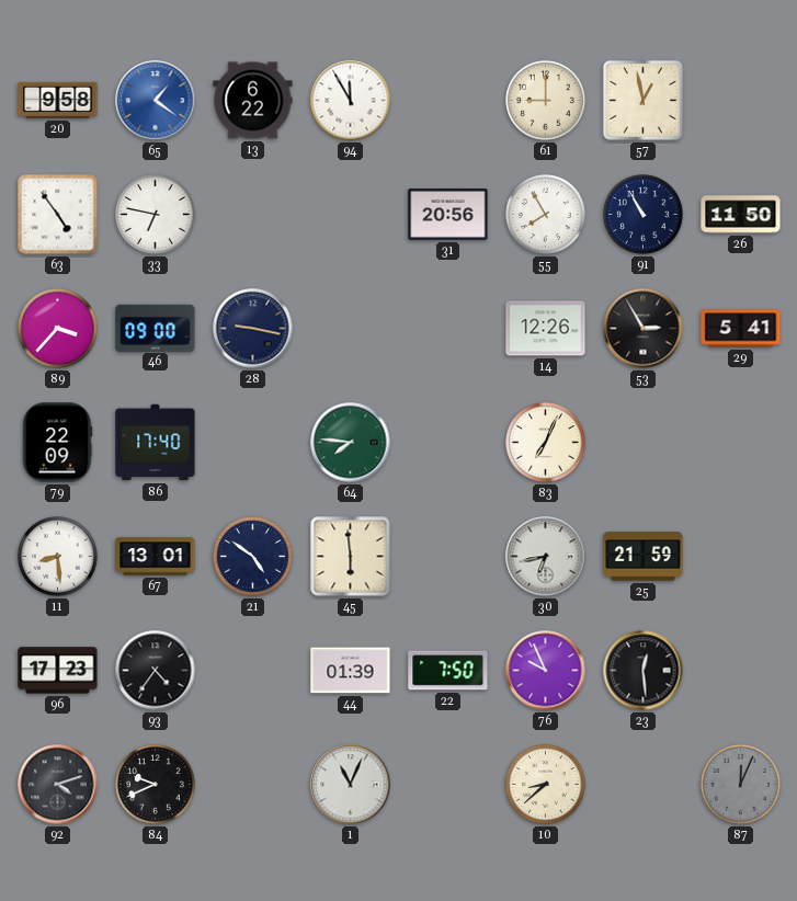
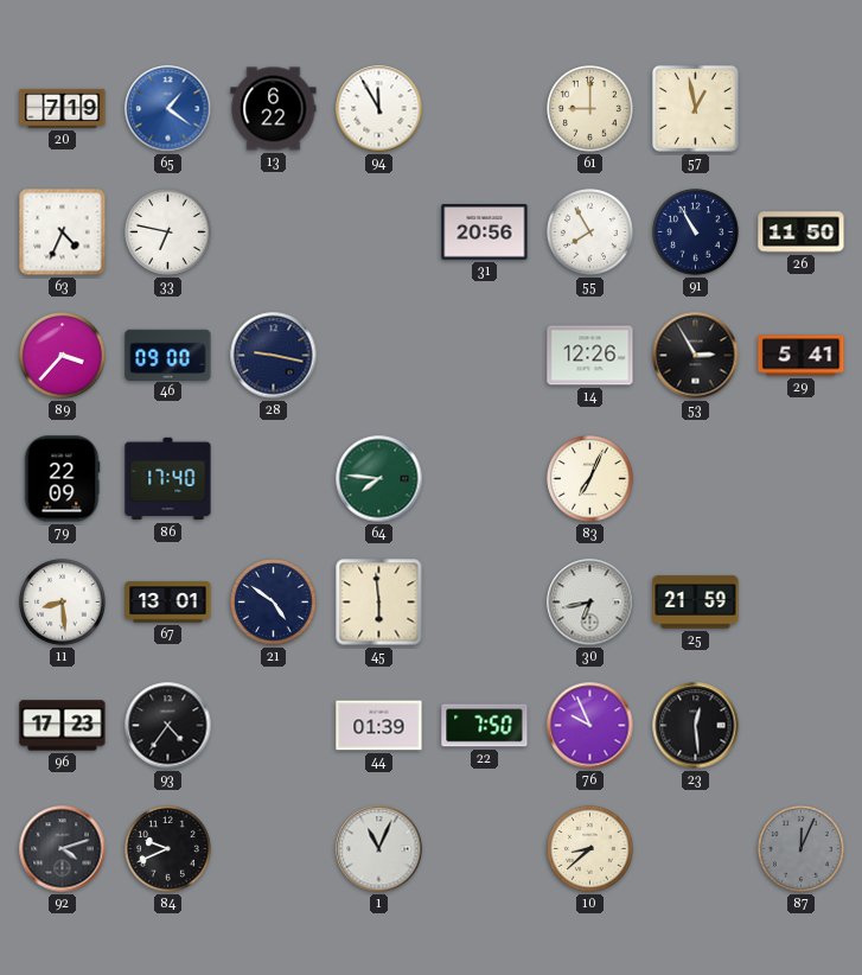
20: 9:58 -> 7:19 (63, 108)
63: 4:54 -> 4:34 (63, 232)
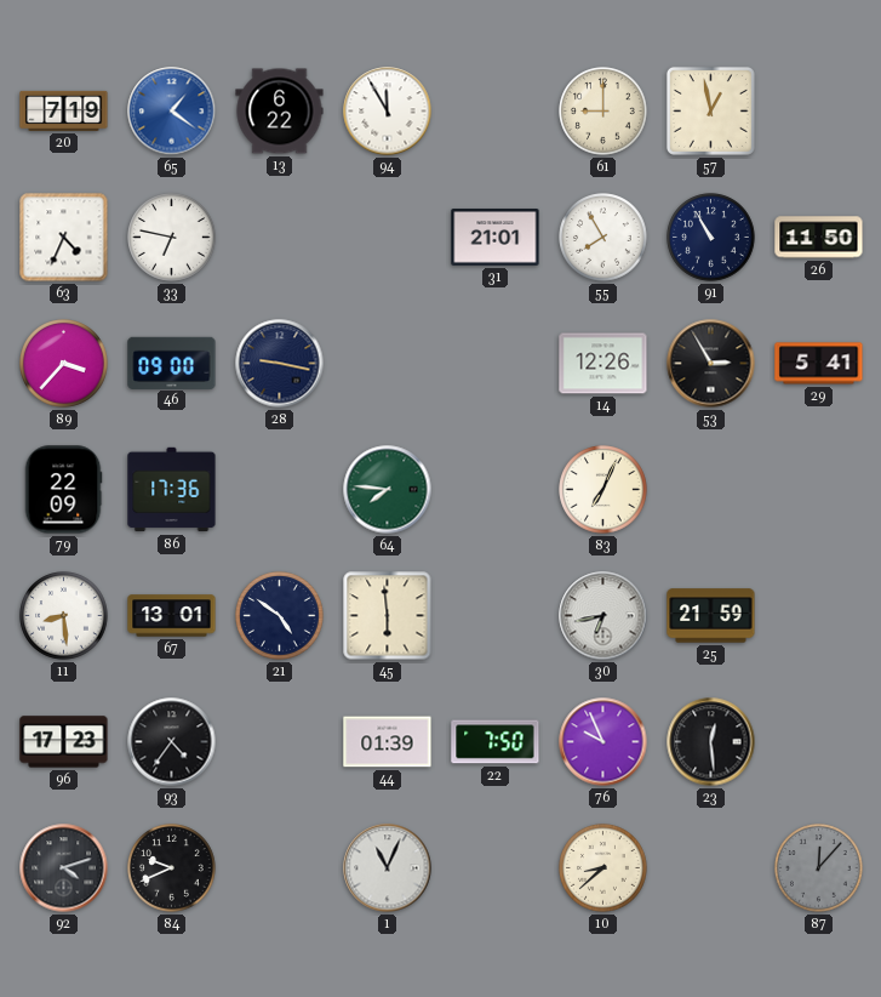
31: 20:56 -> 21:01 (496, 238)
86: 17:40 -> 17:36 (172, 490)
87: 12:04 -> 12:07 (819, 868)
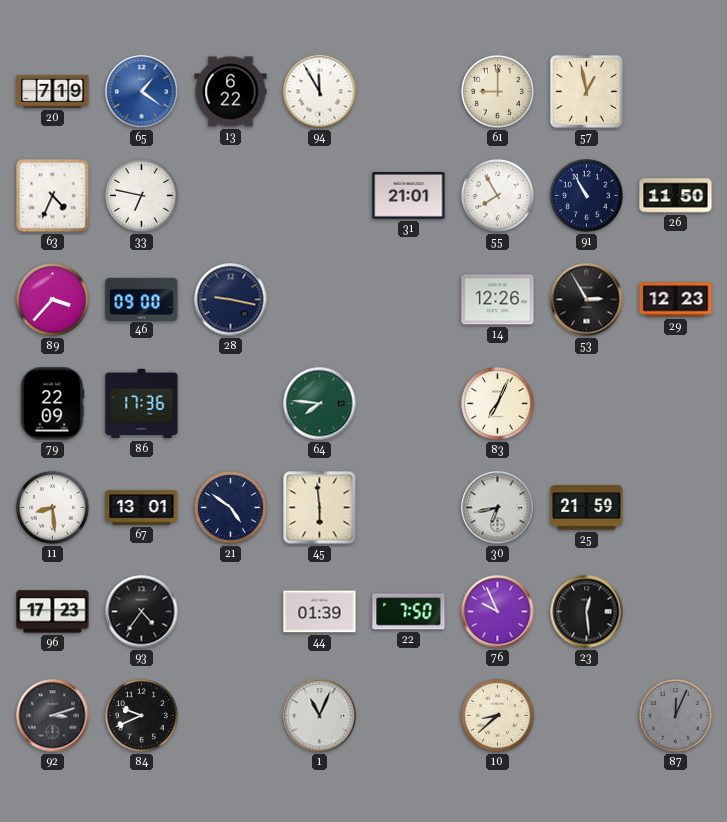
29: 5:41 -> 12:23 (676, 300)
92: 4:12 -> 3:12 (53, 716)
87: 12:07 -> 12:04 (676, 716)
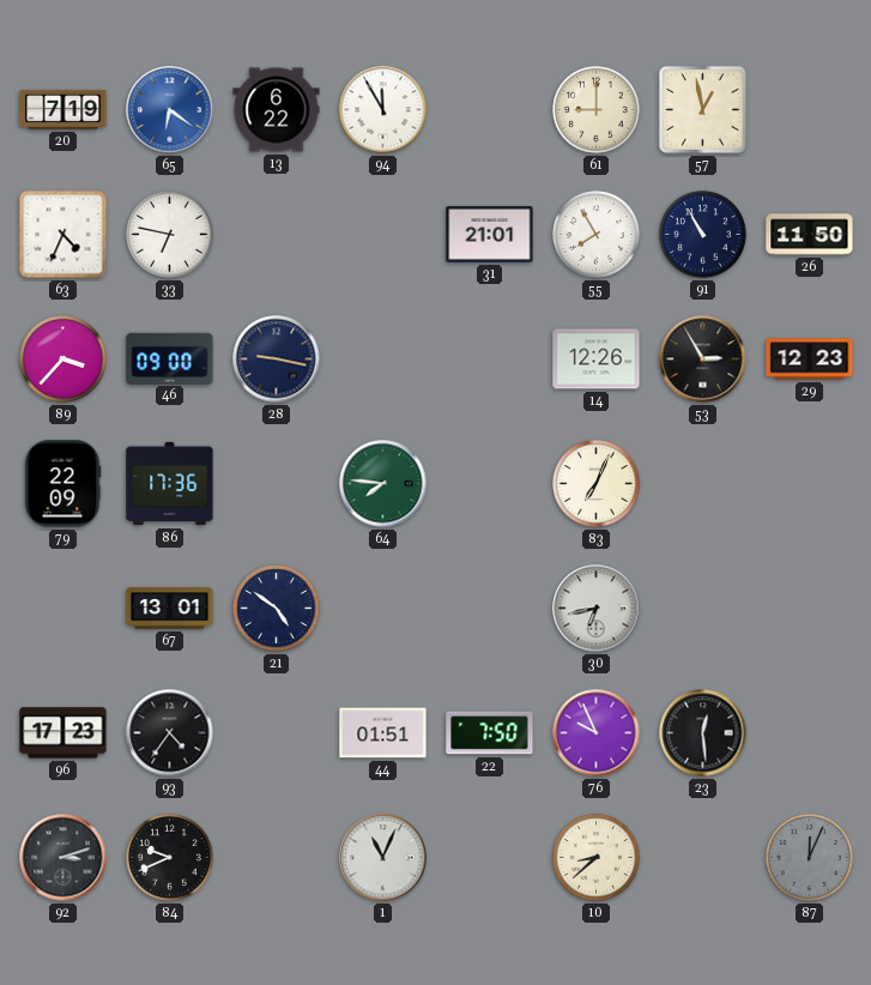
65: 1:21 -> 6:21 (170, 110)
11: 8:29 -> none (53, 508)
45: 5:59 -> none (320, 508)
25: 21:59 -> none (587, 508)
44: 01:39 -> 01:51 (383, 733)
